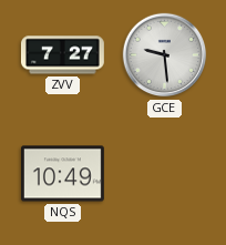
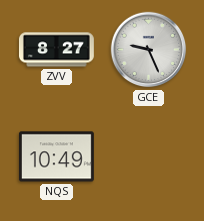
ZVV: 7:27 -> 8:27 (56, 50)
GCE: 9:29 -> 9:26 (149, 50)
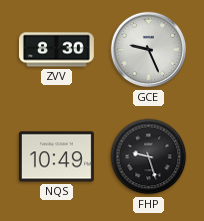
ZVV: 8:27 -> 8:30 (56, 50)
FHP: none -> 9:27 (149, 157)
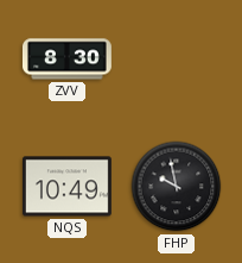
GCE: 9:26 -> none (149, 50)
FHP: 9:27 -> 9:58 (177, 187)
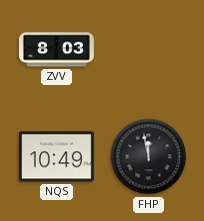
ZVV: 8:30 -> 8:03 (56, 50)
FHP: 9:58 -> 11:58 (149, 157)
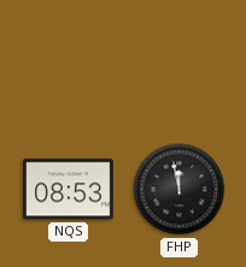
ZVV: 8:03 -> none (56, 50)
NQS: 10:49 -> 08:53 (68, 190)
